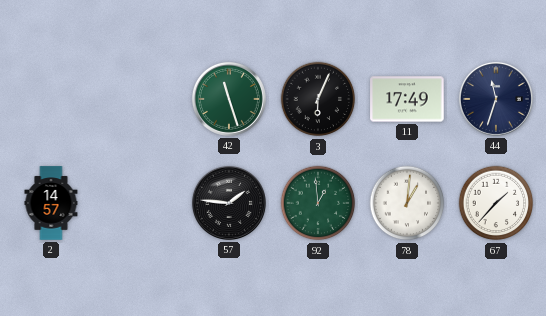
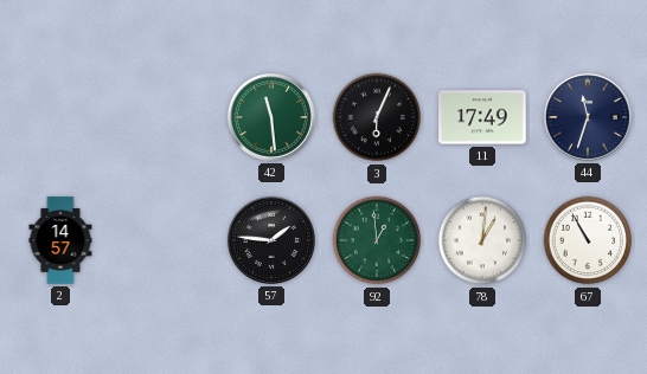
42: 11:27 -> 11:29 (271, 117)
67: 1:37 -> 10:55 (588, 240)
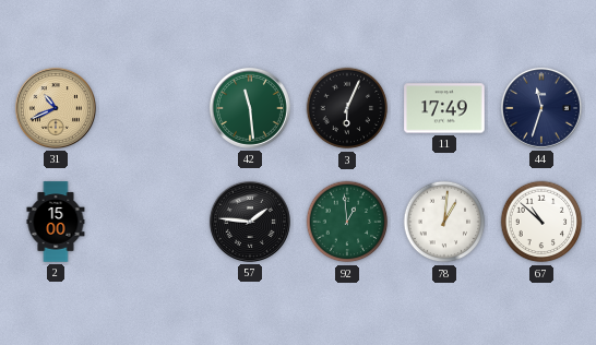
31: none -> 10:41 (56, 108)
2: 14:57 -> 15:00 (56, 222)
67: 10:55 -> 10:52 (541, 222)
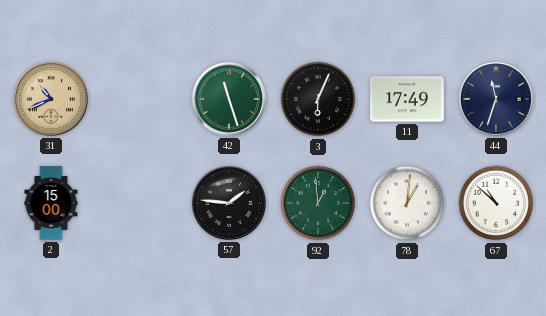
42: 11:29 -> 11:27 (229, 99)
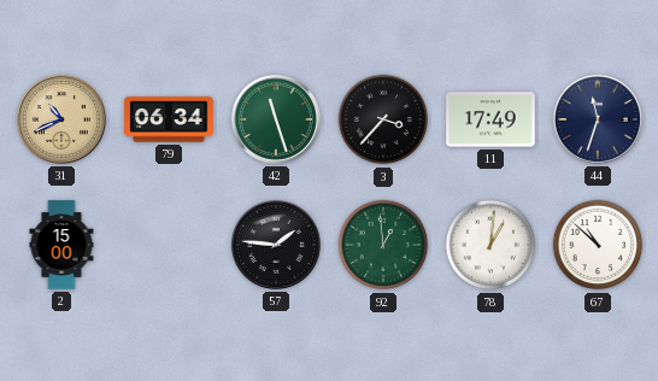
79: none -> 06:34 (169, 119)
3: 6:04 -> 3:37 (383, 119)
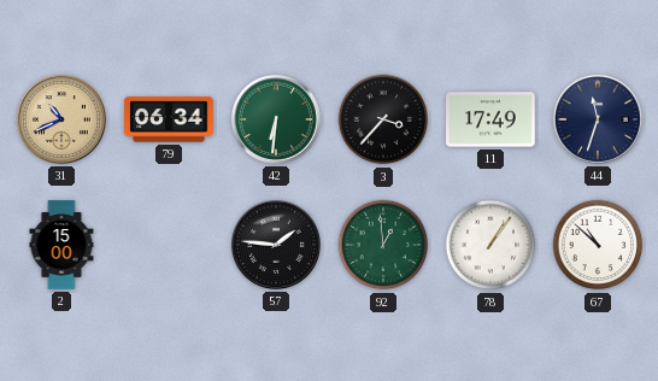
42: 11:27 -> 6:31 (276, 119)
78: 1:01 -> 1:06 (490, 245)
